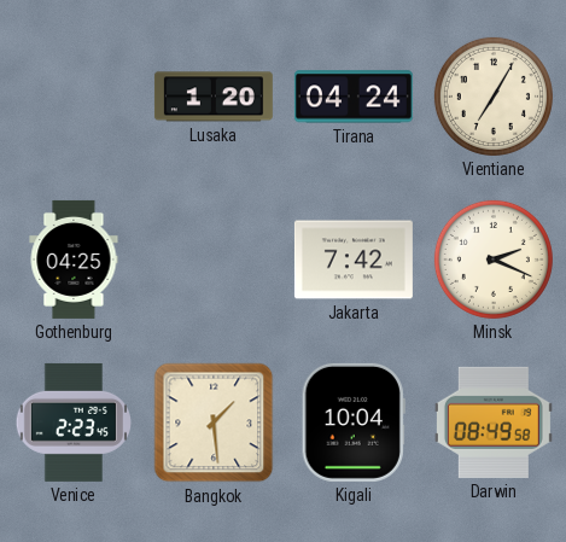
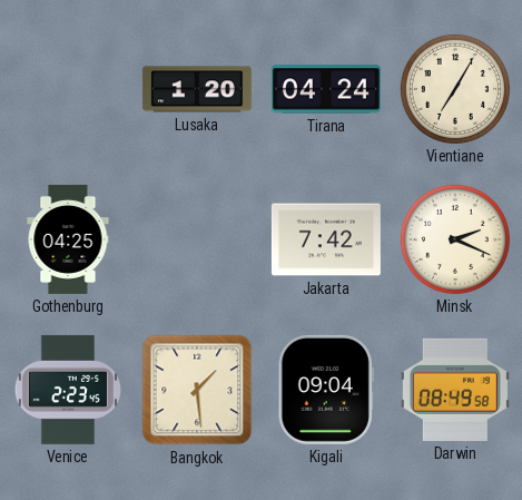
Kigali: 10:04 -> 09:04 (326, 390)
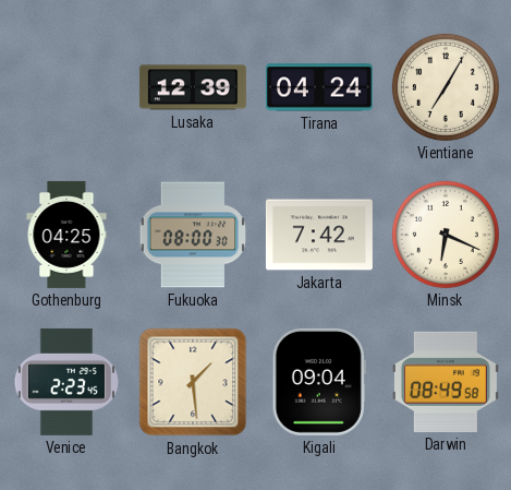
Lusaka: 1:20 -> 12:39 (193, 87)
Fukuoka: none -> 08:00 (193, 235)
Minsk: 2:19 -> 6:19 (446, 235)
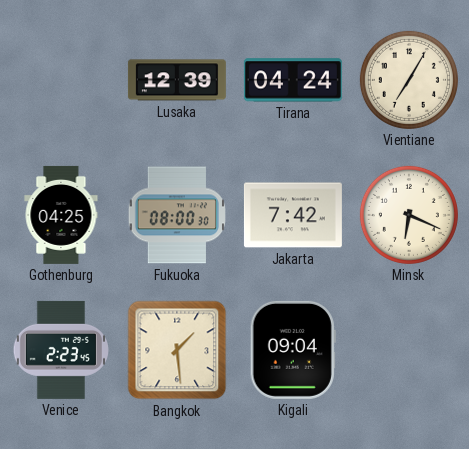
Darwin: 08:49 -> none (446, 382)
